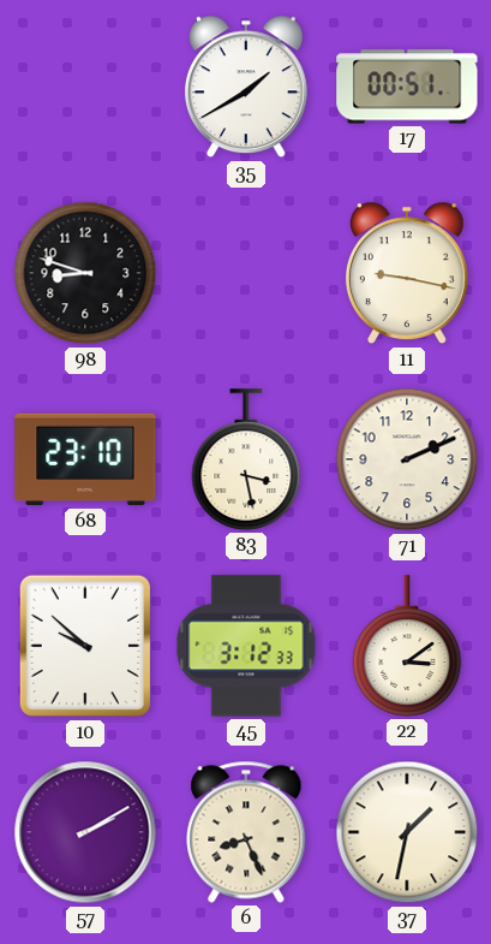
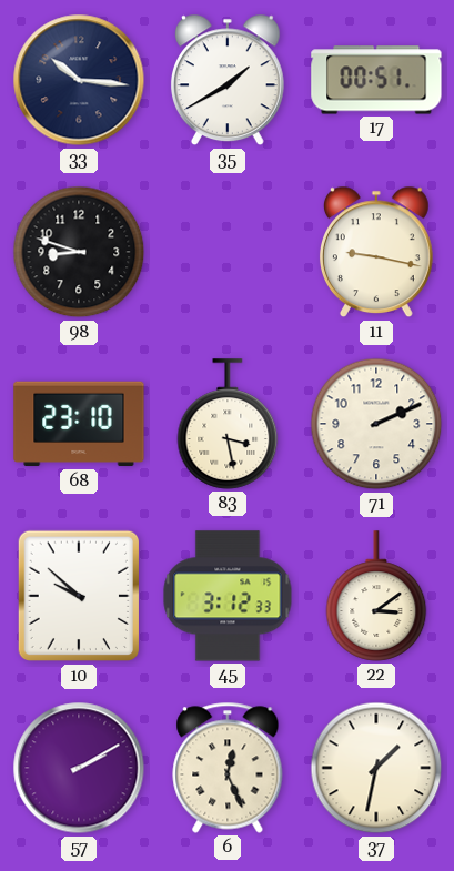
33: none -> 10:16 (79, 80)
6: 8:26 -> 12:26 (228, 768)
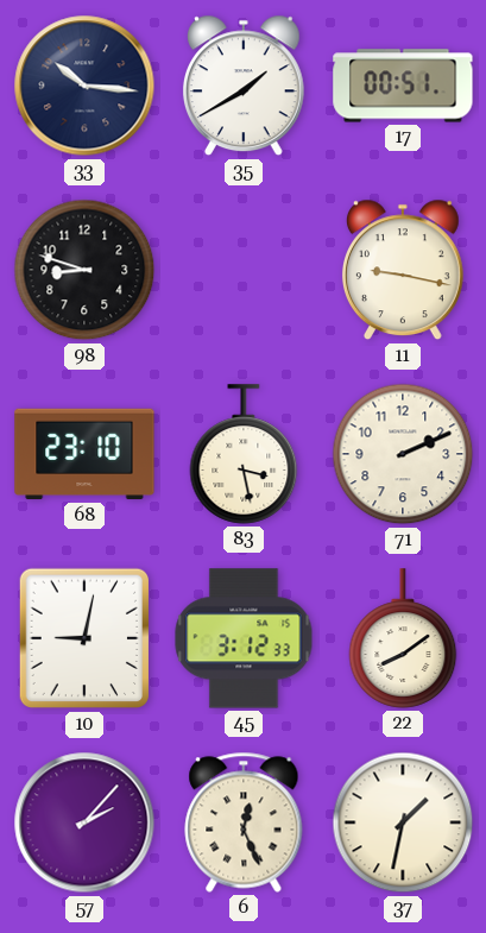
10: 9:52 -> 9:02 (83, 638)
22: 3:09 -> 8:09 (403, 638)
57: 2:10 -> 2:07 (84, 822)
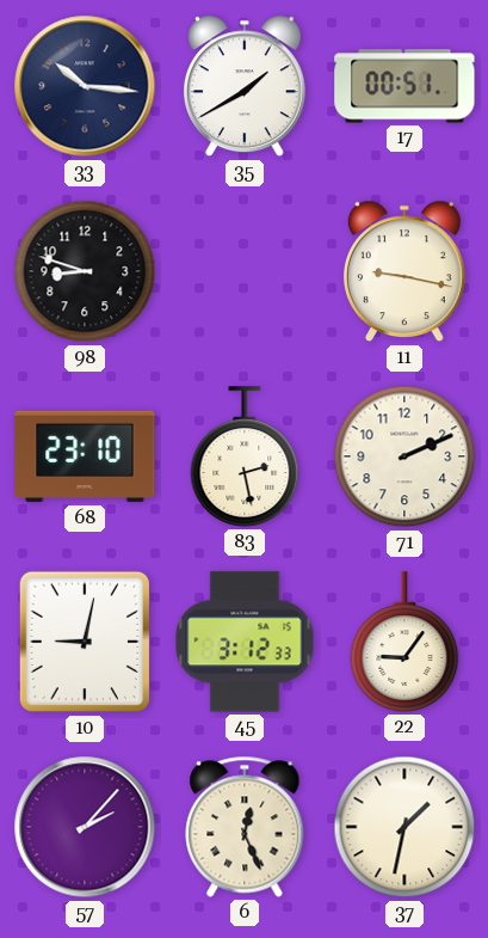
83: 3:28 -> 2:28 (245, 456)
22: 8:09 -> 9:06 (404, 642)
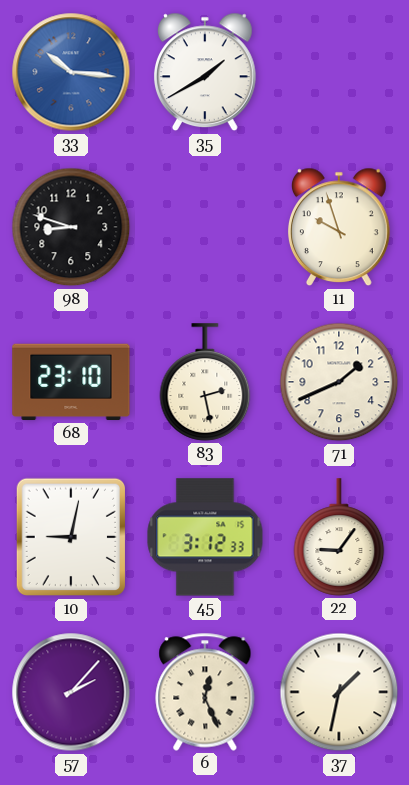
33 dial: navy -> blue (71, 72)
17: 00:51 -> none (404, 86)
11: 9:17 -> 9:57 (339, 227)
71: 2:11 -> 1:41 (339, 382)
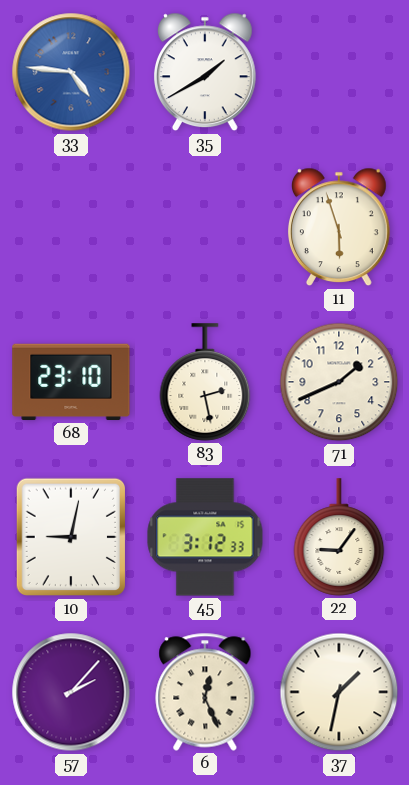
33: 10:16 -> 4:46 (71, 72)
98: 8:48 -> none (71, 227)
11: 9:57 -> 5:57 (339, 227)
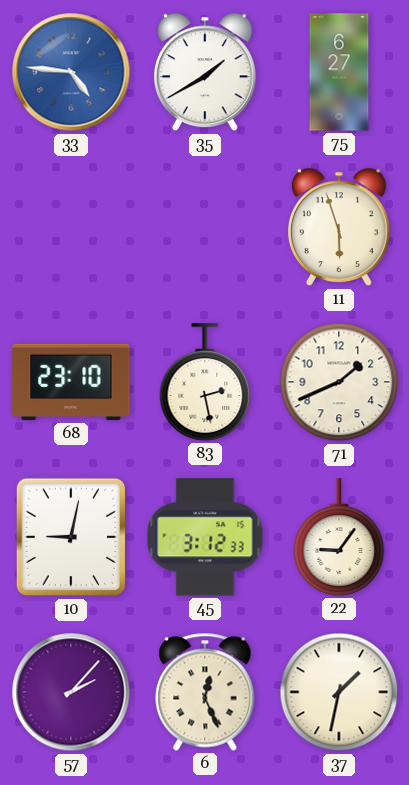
75: none -> 6:27 (339, 72)
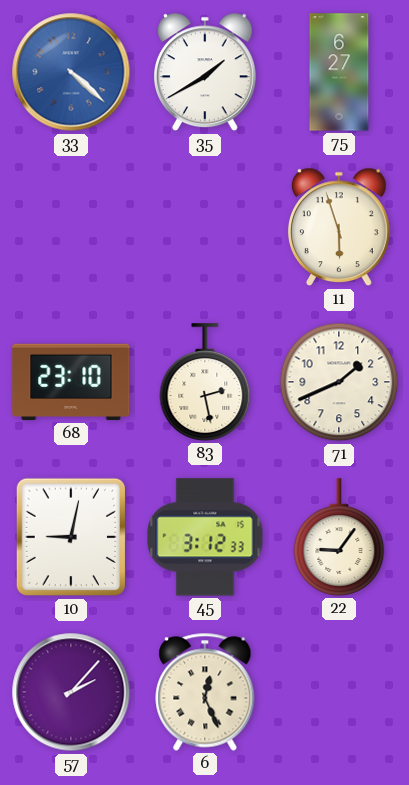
33: 4:46 -> 4:22 (71, 72)
37: 1:32 -> none (339, 692)
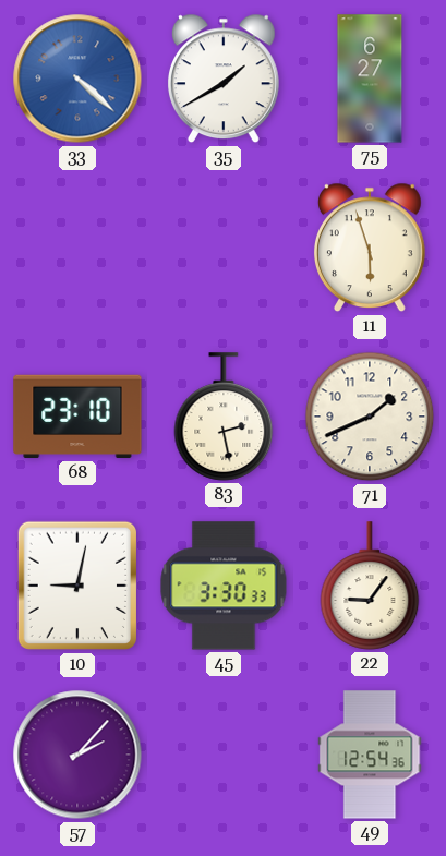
45: 3:12 -> 3:30 (224, 586)
6: 12:26 -> none (205, 692)
49: none -> 12:54 (370, 755)
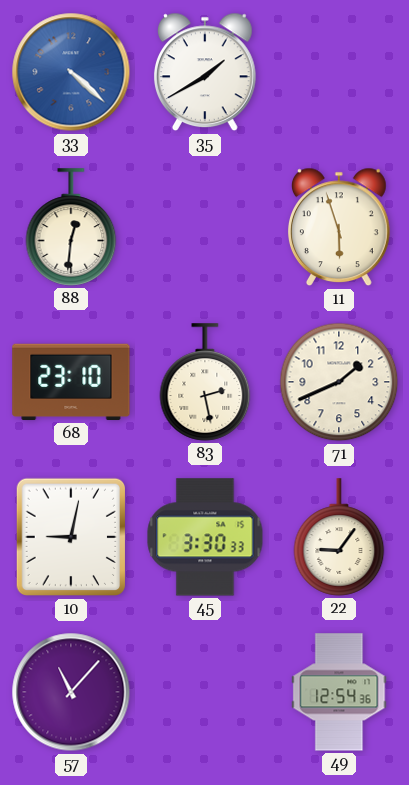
75: 6:27 -> none (370, 79)
88: none -> 12:31 (71, 227)
57: 2:07 -> 11:07 (71, 692)
